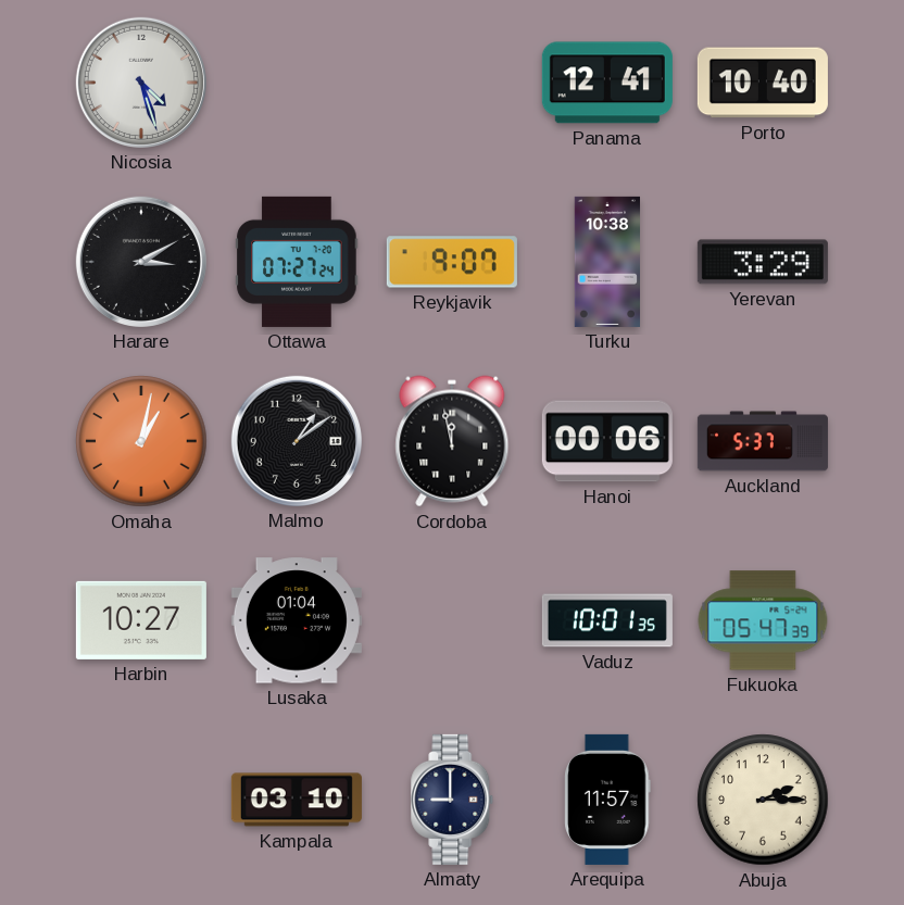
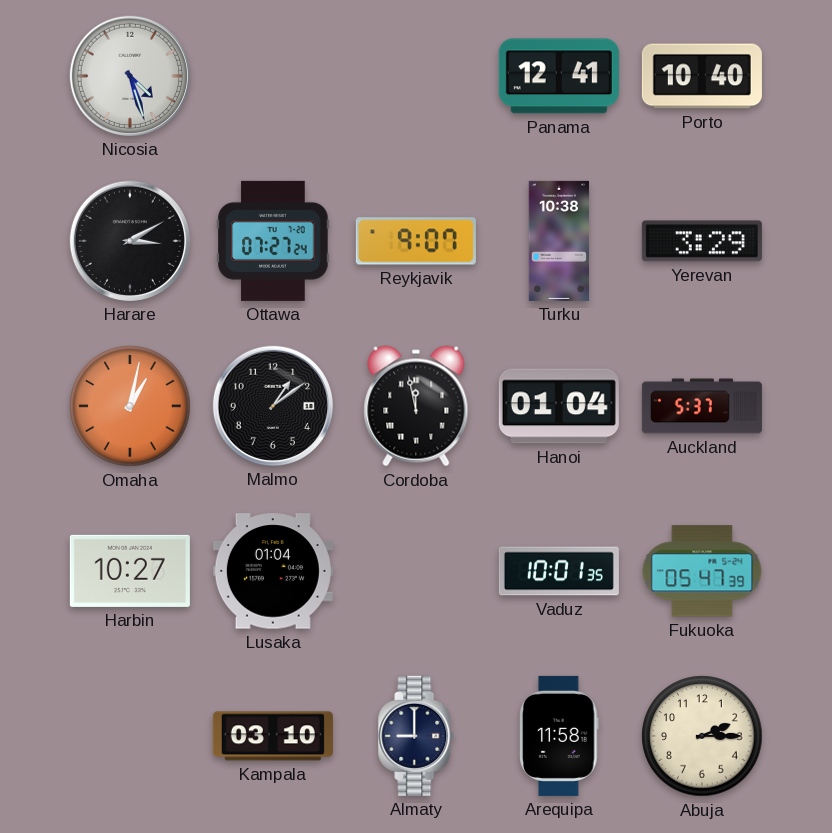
Hanoi: 00:06 -> 01:04 (559, 406)
Arequipa: 11:57 -> 11:58 (559, 736)
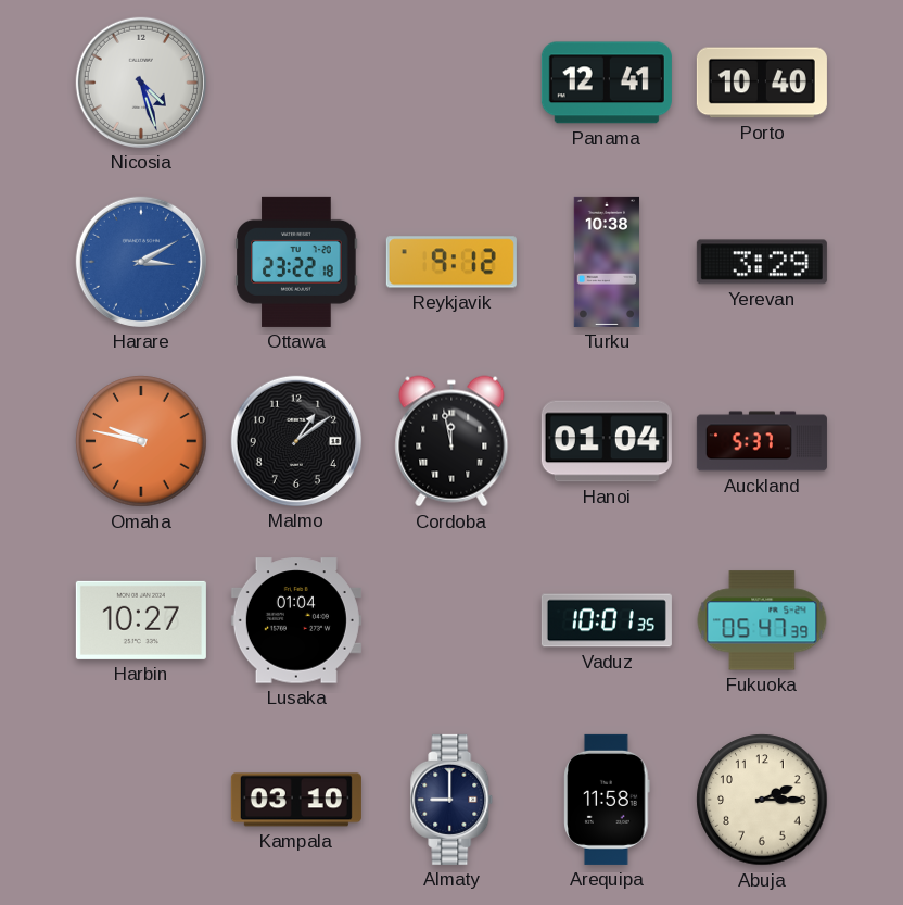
Harare dial: black -> blue (141, 262)
Ottawa: 07:27 -> 23:22 (296, 262)
Reykjavik: 9:07 -> 9:12 (452, 262)
Omaha: 1:02 -> 9:47 (141, 441)
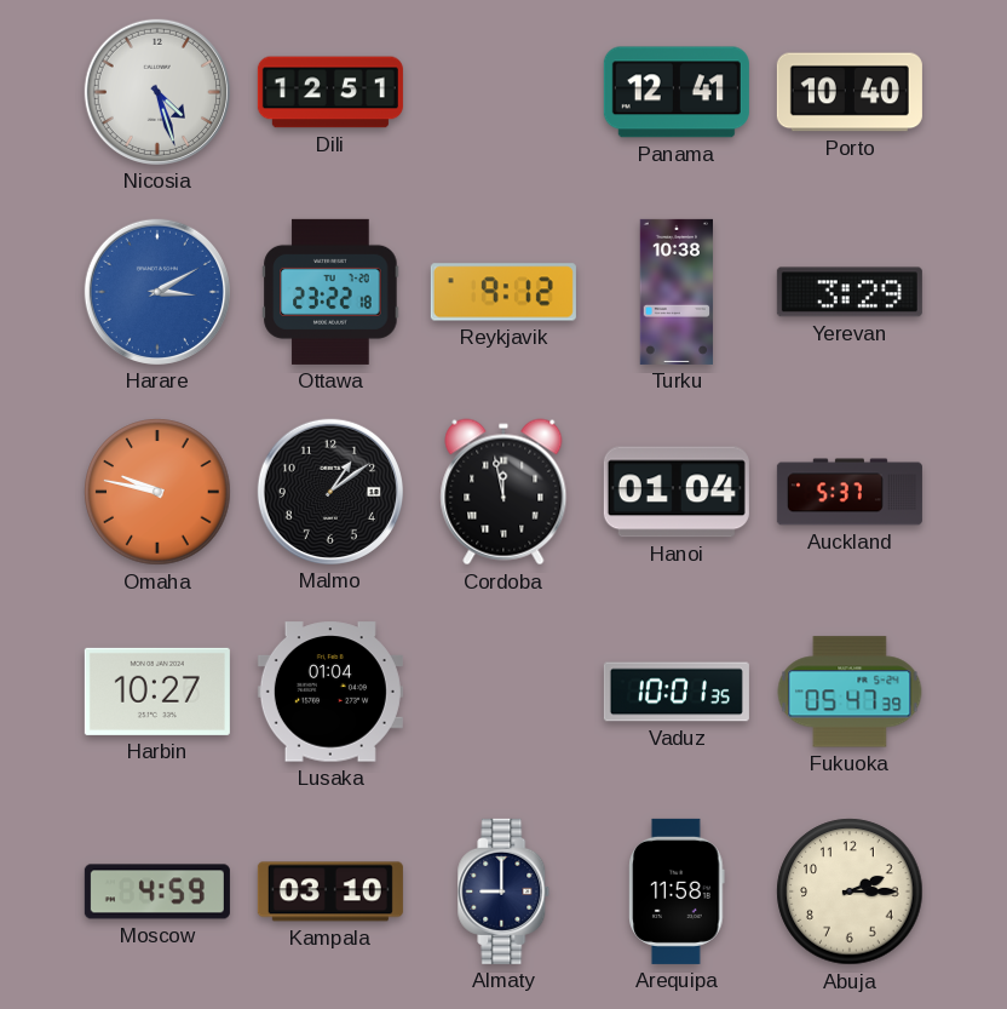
Dili: none -> 12:51 (330, 92)
Moscow: none -> 4:59 (157, 892)
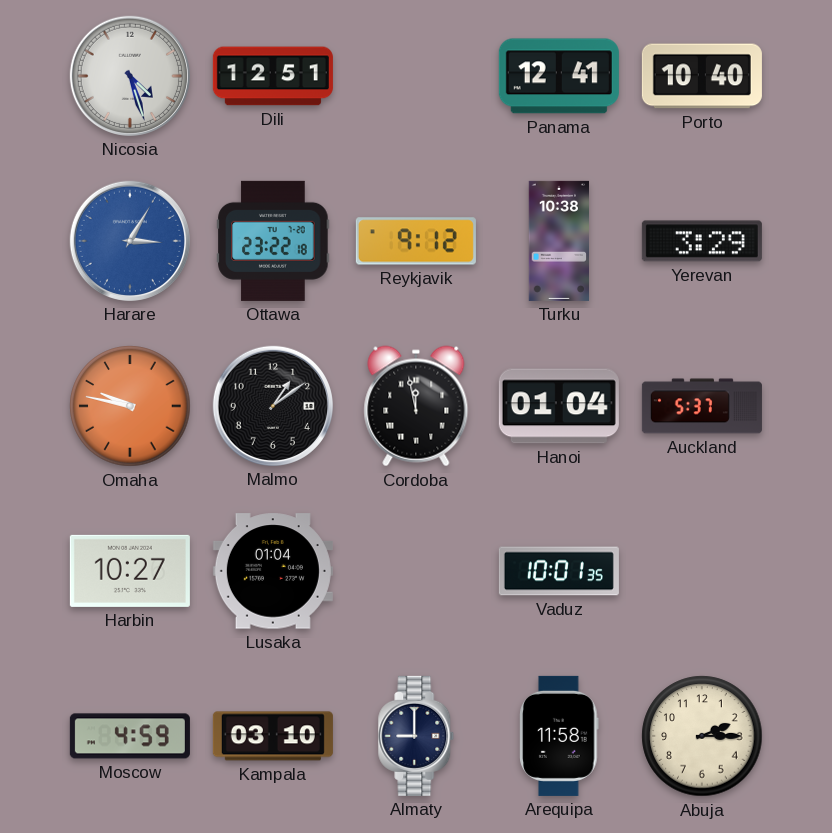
Harare: 3:10 -> 3:05 (130, 241)
Fukuoka: 05:47 -> none (850, 692)
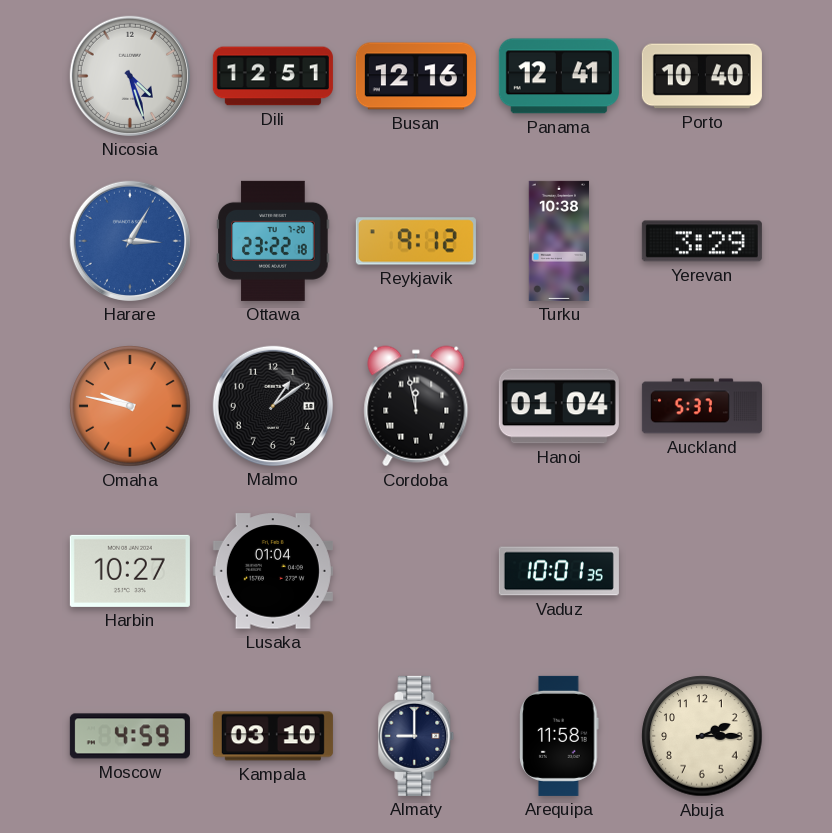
Busan: none -> 12:16 (416, 76)
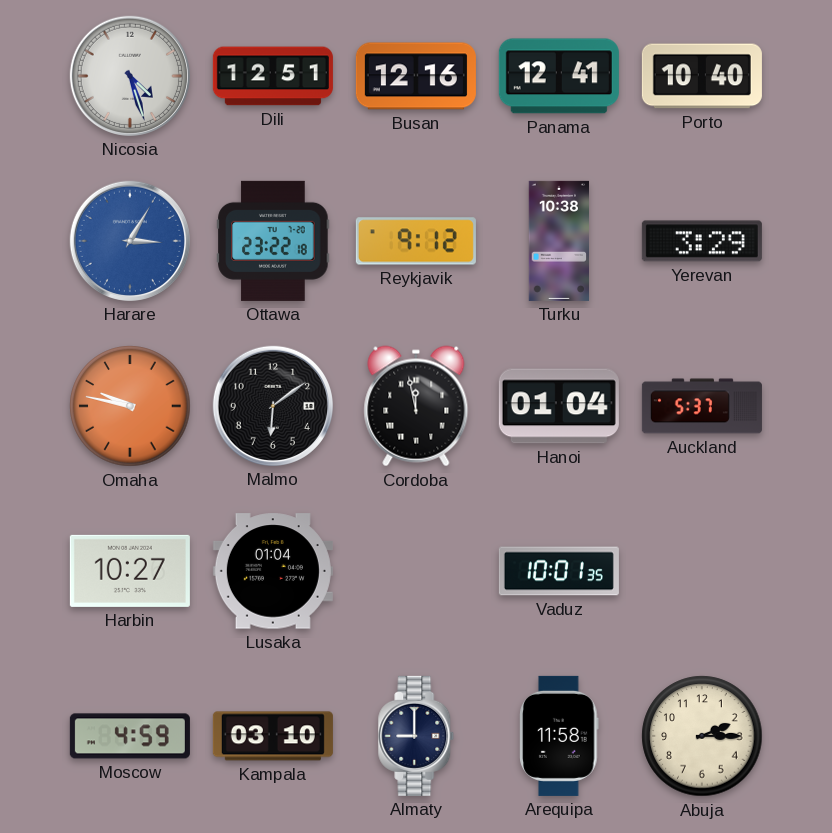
Malmo: 1:09 -> 6:09 (273, 406)
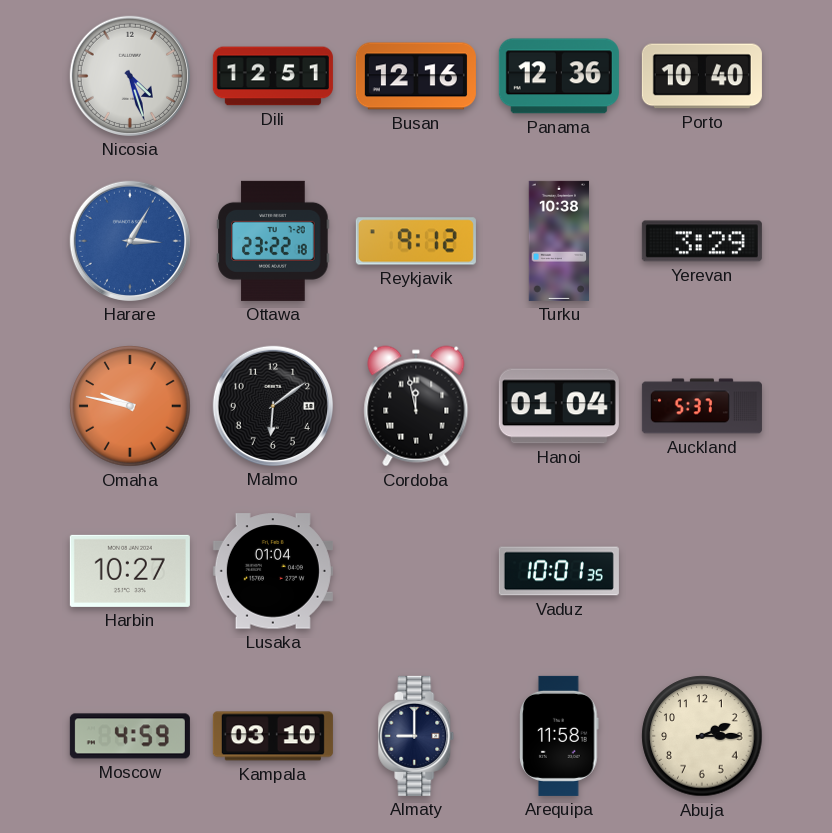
Panama: 12:41 -> 12:36 (559, 76)
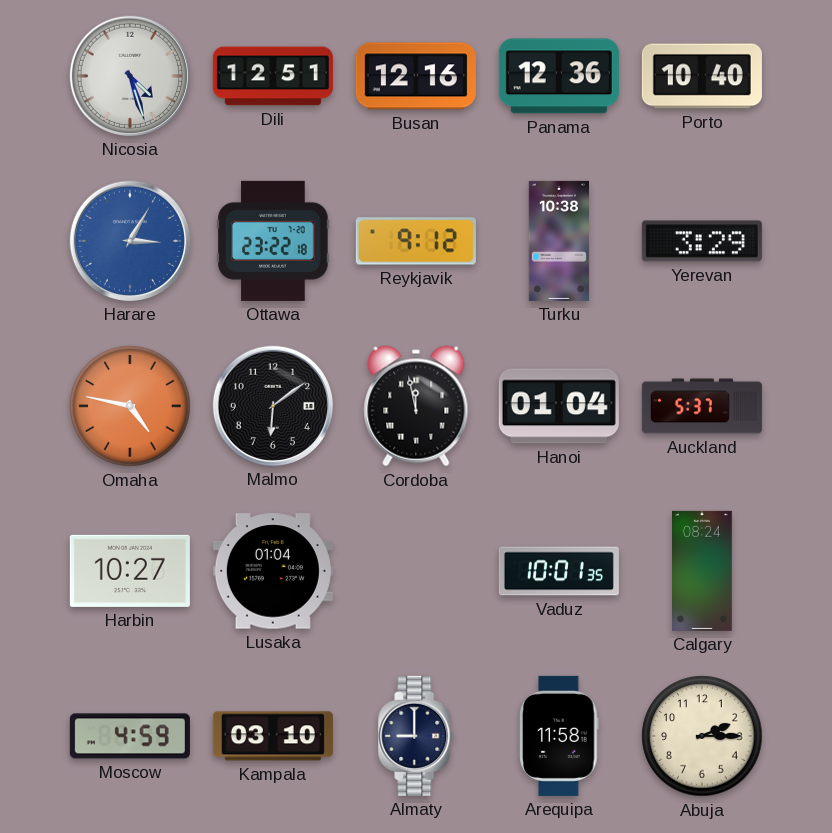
Omaha: 9:47 -> 4:47 (130, 406)
Calgary: none -> 08:24 (703, 571)
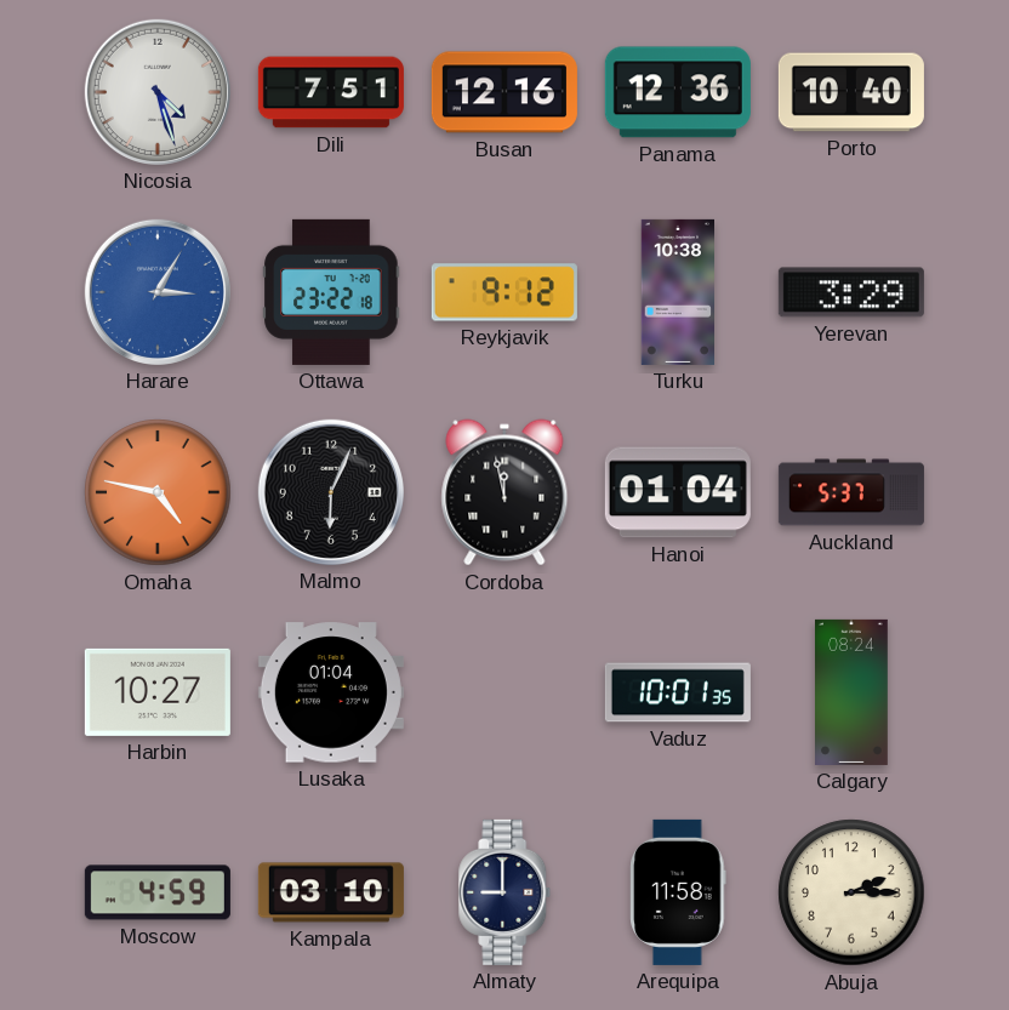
Dili: 12:51 -> 7:51 (331, 92)
Malmo: 6:09 -> 6:04 (331, 492)
